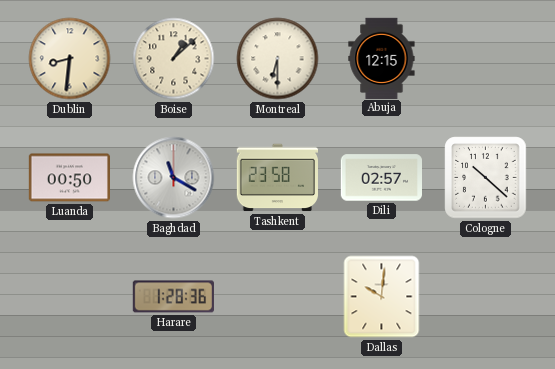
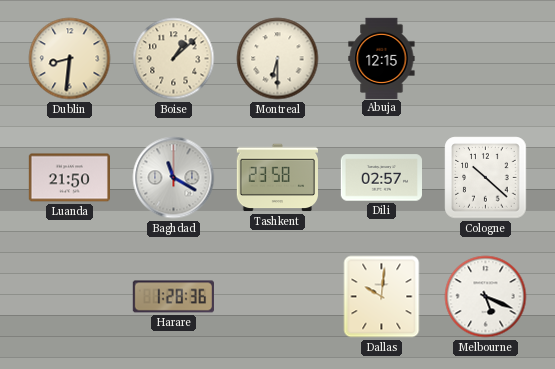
Luanda: 00:50 -> 21:50 (69, 178)
Melbourne: none -> 5:19 (486, 297)
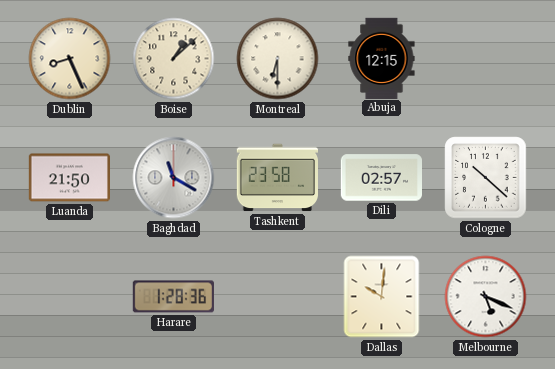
Dublin: 8:31 -> 8:26 (70, 59)
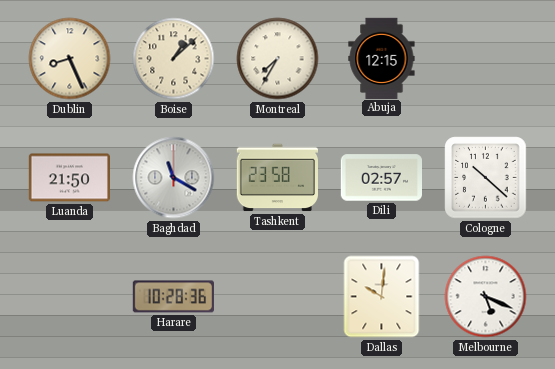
Montreal: 6:30 -> 7:35 (278, 59)
Harare: 1:28 -> 10:28 (173, 297)
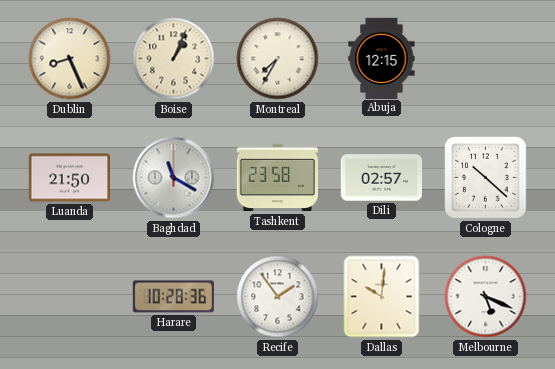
Boise: 1:08 -> 1:04 (174, 59)
Recife: none -> 1:54 (278, 297)
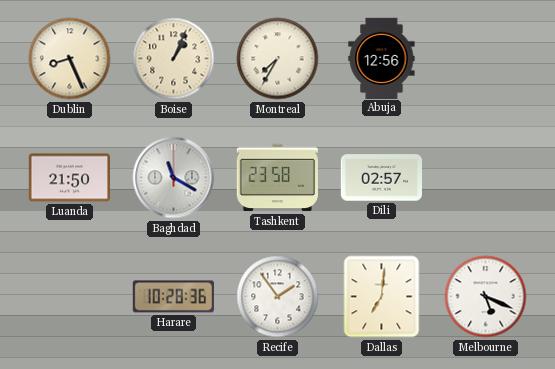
Abuja: 12:15 -> 12:56 (382, 58)
Cologne: 10:22 -> none (486, 178)
Dallas: 10:01 -> 7:01 (382, 297)
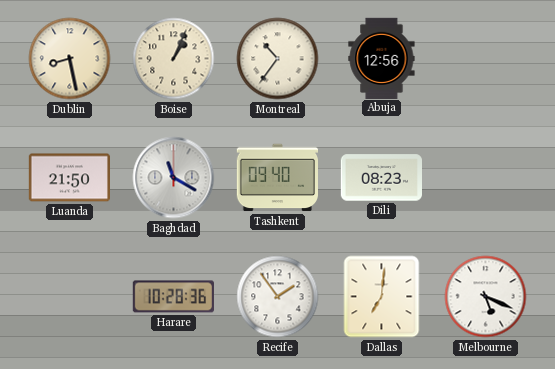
Dublin: 8:26 -> 8:28 (70, 59)
Montreal: 7:35 -> 10:36 (278, 59)
Tashkent: 23:58 -> 09:40 (277, 178)
Dili: 02:57 -> 08:23 (381, 178)
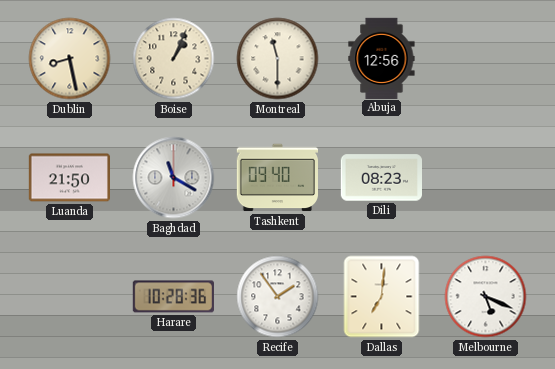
Montreal: 10:36 -> 11:30 (278, 59)
